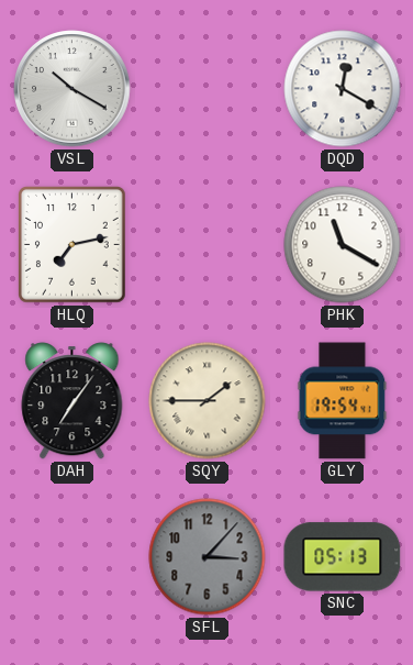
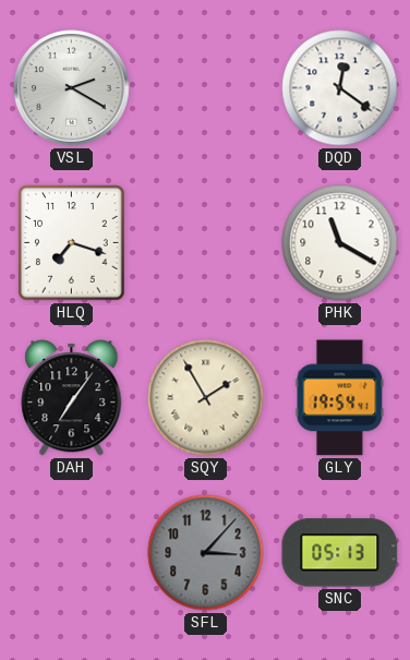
VSL: 10:20 -> 2:20 (72, 88)
DQD: 12:20 -> 12:21 (340, 88)
HLQ: 7:13 -> 7:18 (72, 243)
SQY: 1:45 -> 1:55 (206, 398)
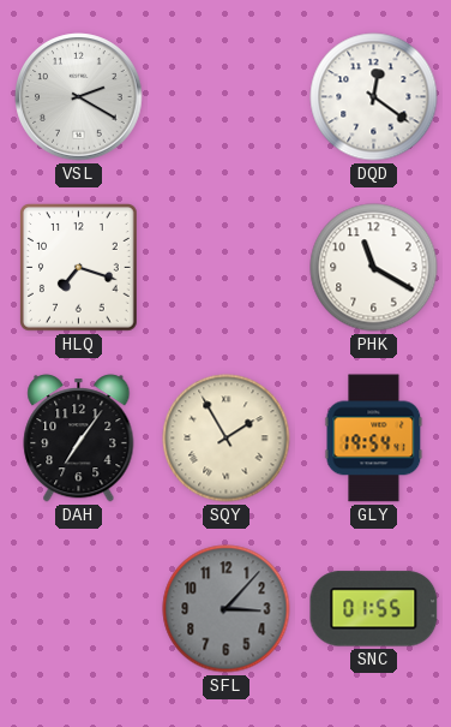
SNC: 05:13 -> 01:55 (374, 609)
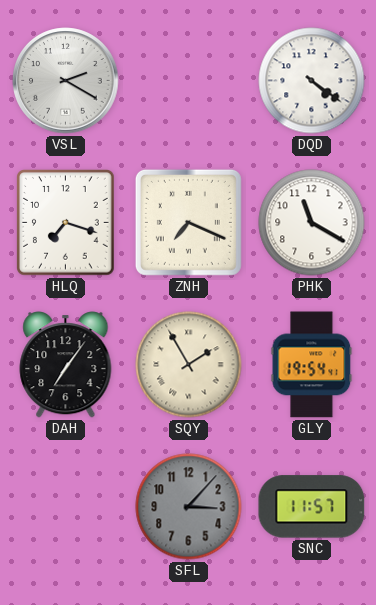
DQD: 12:21 -> 4:21 (312, 81)
ZNH: none -> 7:19 (188, 222)
SNC: 01:55 -> 11:57 (312, 507)
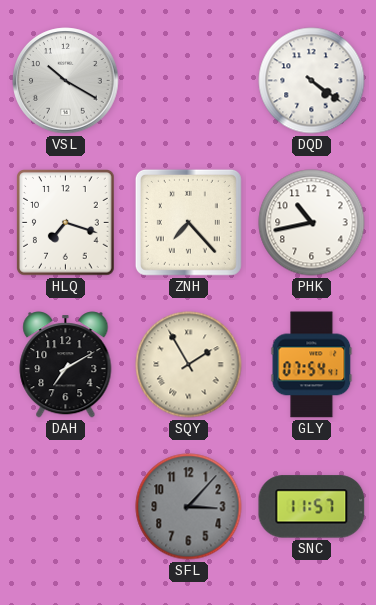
VSL: 2:20 -> 10:20 (66, 81)
ZNH: 7:19 -> 7:23 (188, 222)
PHK: 11:20 -> 10:43 (312, 223)
DAH: 7:06 -> 7:10 (66, 365)
GLY: 19:54 -> 07:54 (312, 365)
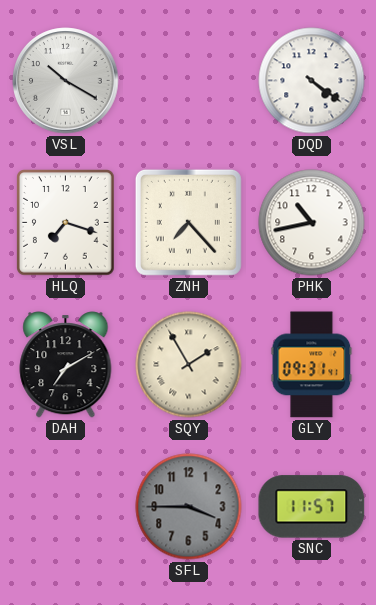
GLY: 07:54 -> 09:31 (312, 365)
SFL: 3:07 -> 3:45 (189, 507)
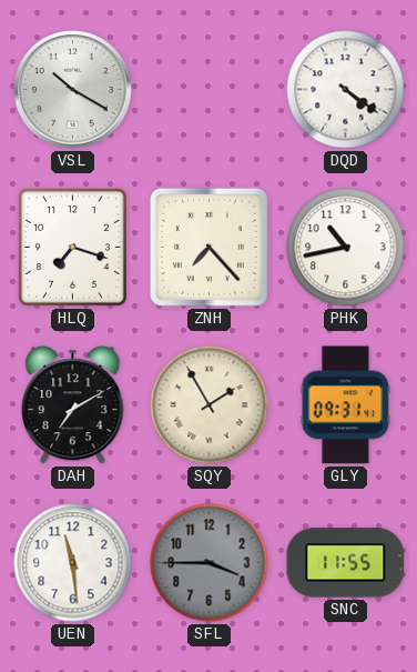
UEN: none -> 11:29 (73, 563)
SNC: 11:57 -> 11:55 (346, 563)
